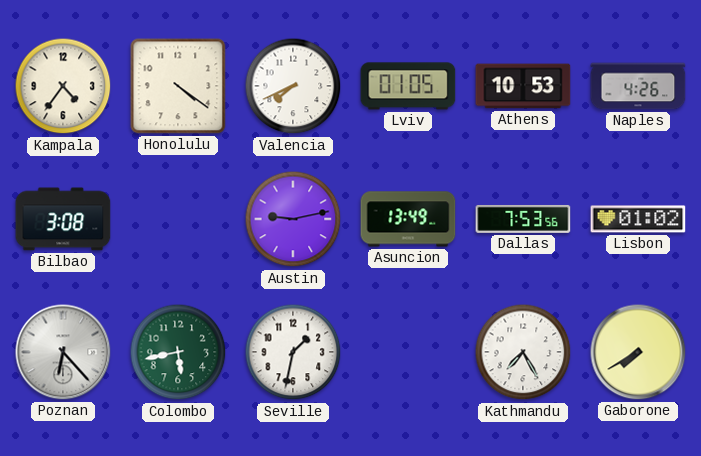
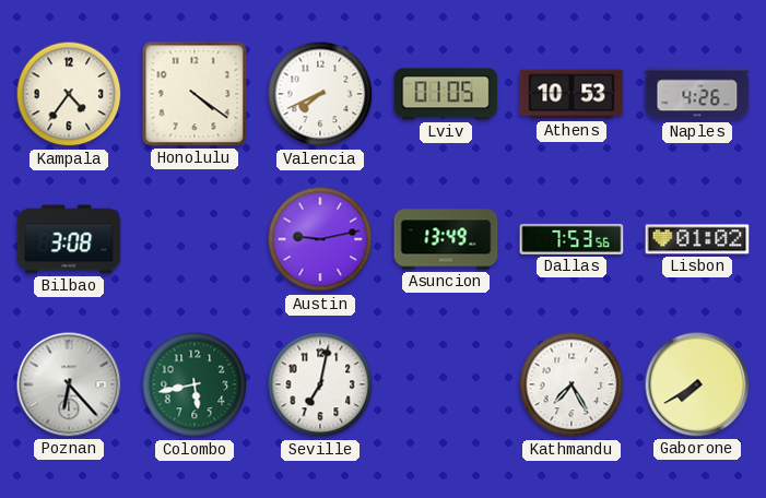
Seville: 1:32 -> 7:02 (320, 384)
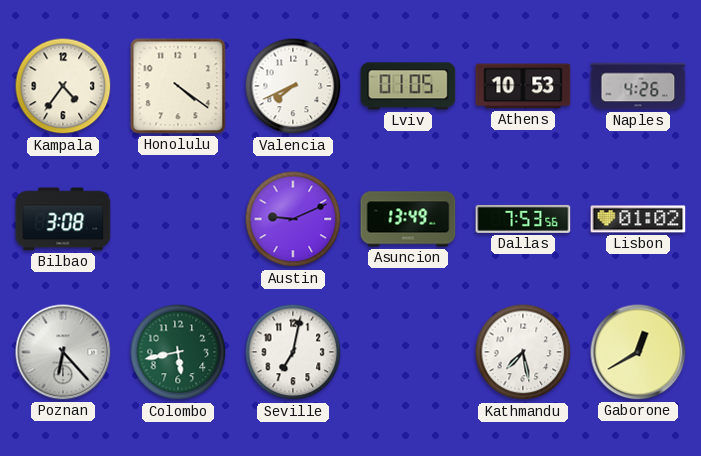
Austin: 9:13 -> 9:11 (293, 219)
Kathmandu: 7:25 -> 7:28 (523, 352)
Gaborone: 7:40 -> 12:40 (638, 352)
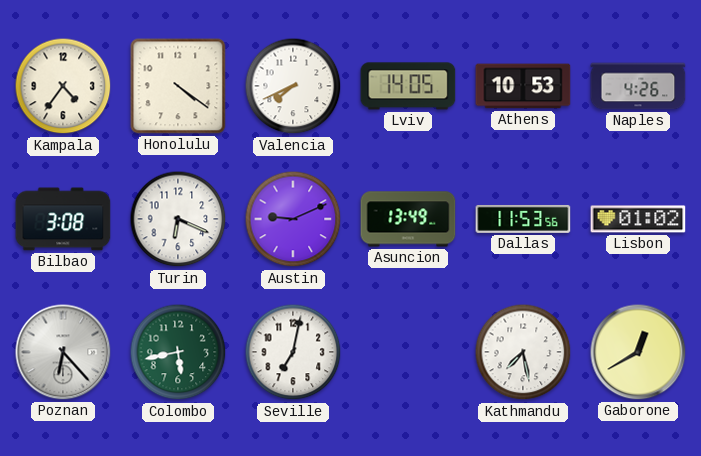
Lviv: 01:05 -> 14:05 (408, 86)
Turin: none -> 6:19 (178, 219)
Dallas: 7:53 -> 11:53 (523, 219)
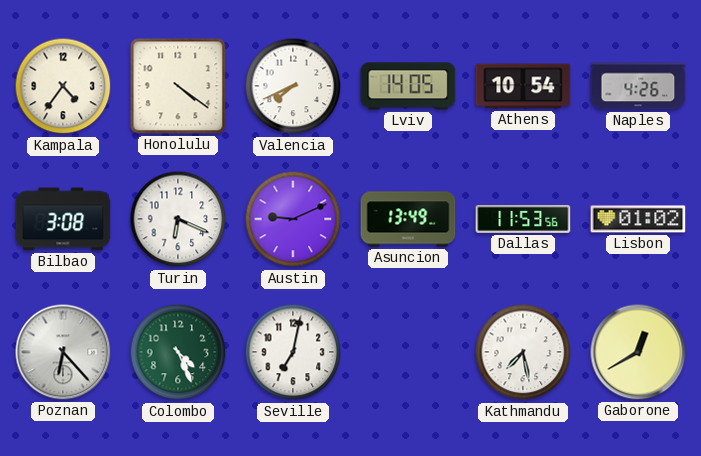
Athens: 10:53 -> 10:54 (523, 86)
Colombo: 5:43 -> 4:26 (178, 352)
